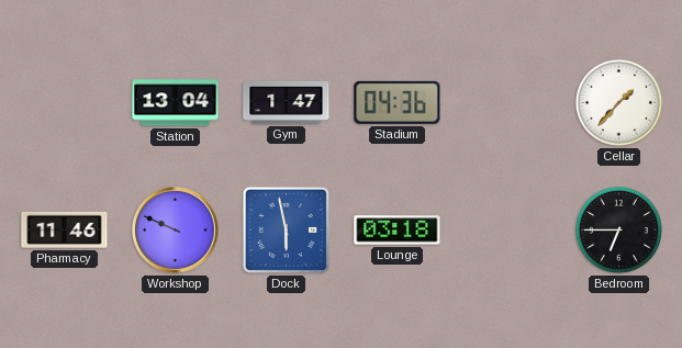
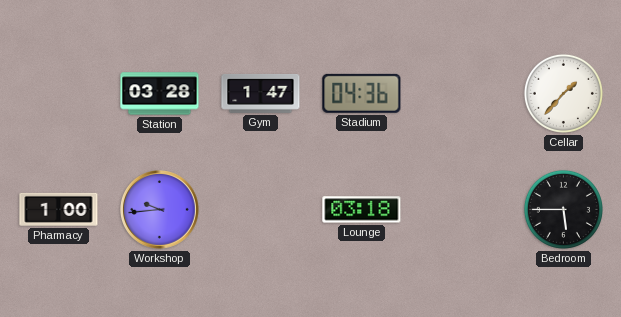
Station: 13:04 -> 03:28 (160, 94)
Pharmacy: 11:46 -> 1:00 (59, 209)
Workshop: 9:49 -> 9:44 (160, 210)
Dock: 5:58 -> none (286, 229)
Bedroom: 6:45 -> 5:45 (563, 209)
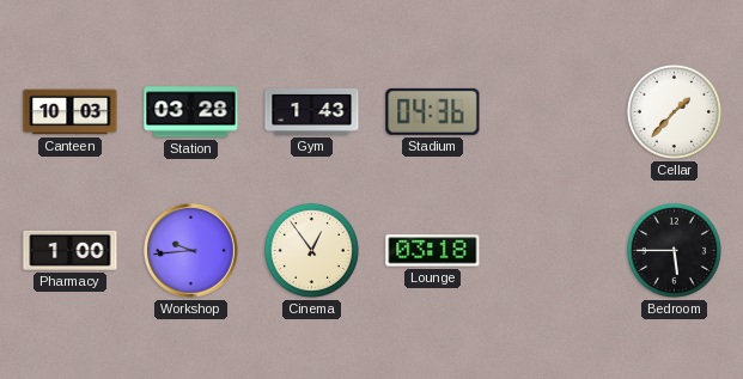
Canteen: none -> 10:03 (71, 112)
Gym: 1:47 -> 1:43 (312, 111)
Cinema: none -> 12:54 (311, 250)
